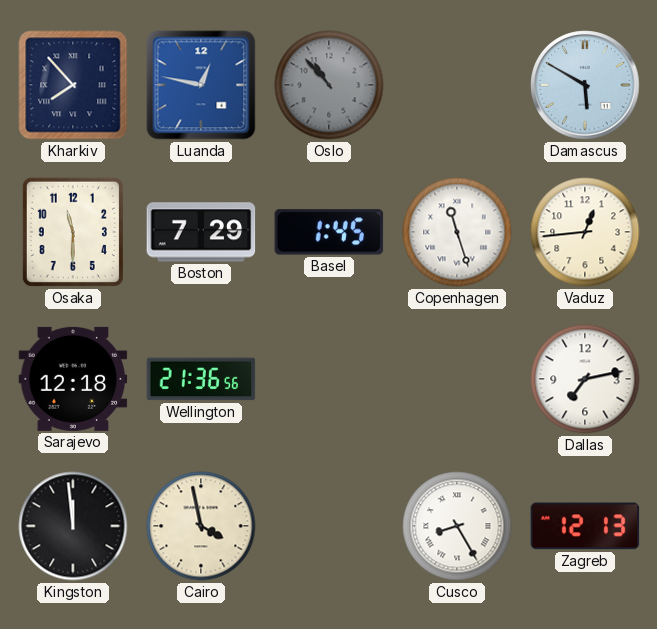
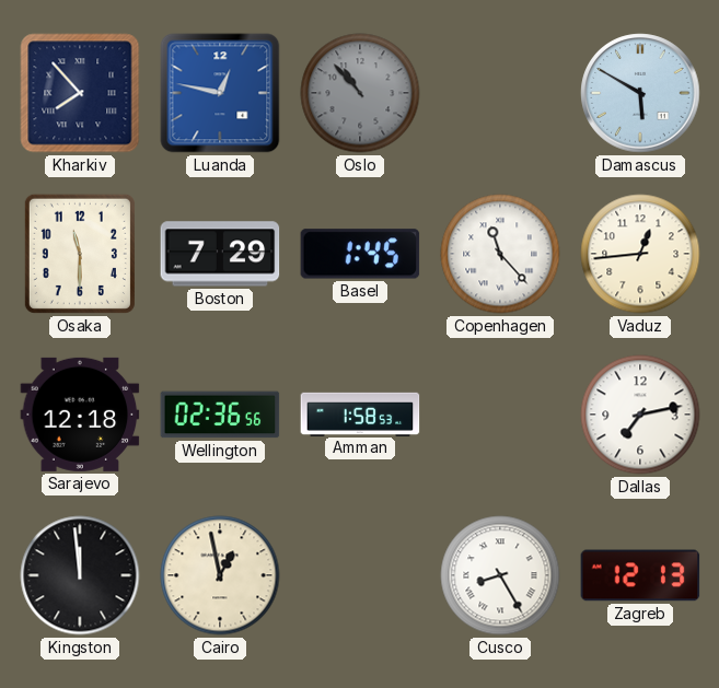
Copenhagen: 11:27 -> 11:23 (500, 254)
Wellington: 21:36 -> 02:36 (220, 415)
Amman: none -> 1:58 (360, 413)
Cairo: 3:58 -> 12:58 (220, 575)
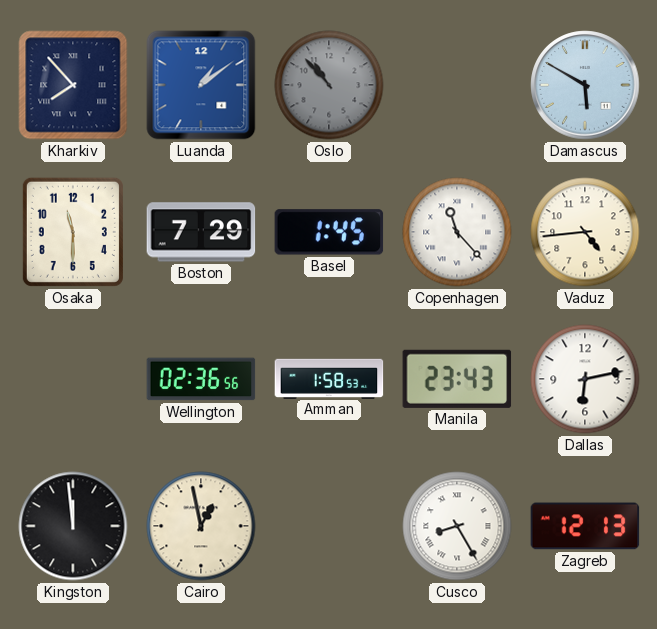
Luanda: 12:47 -> 1:09 (201, 85)
Vaduz: 12:44 -> 4:44 (585, 232)
Sarajevo: 12:18 -> none (80, 415)
Manila: none -> 23:43 (457, 379)
Dallas: 7:13 -> 6:13 (585, 379)
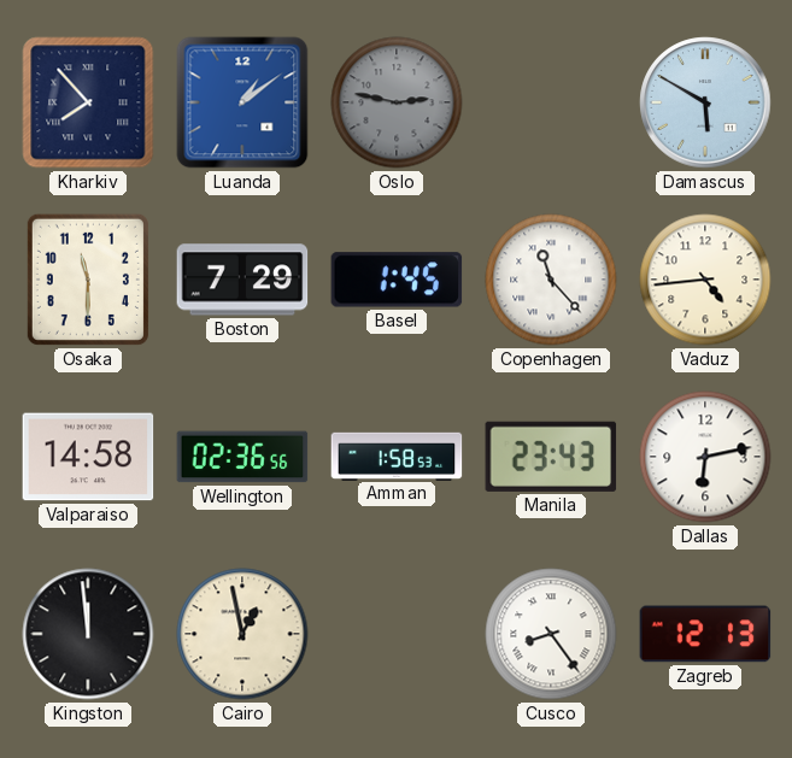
Oslo: 10:53 -> 2:47 (397, 102)
Valparaiso: none -> 14:58 (88, 457)
Cusco: 8:25 -> 8:24 (551, 634)
